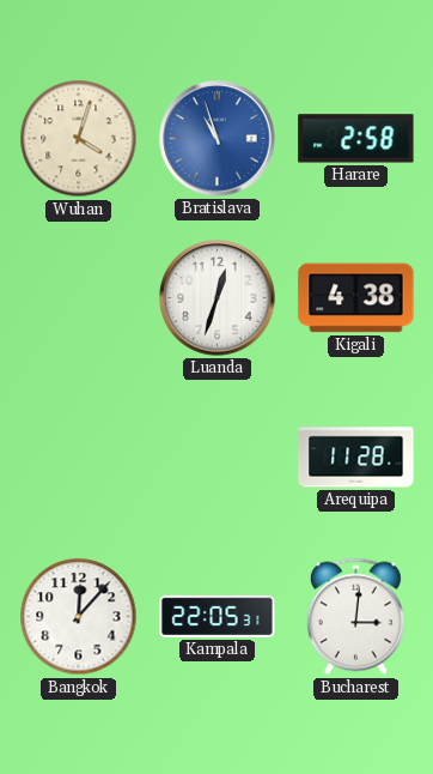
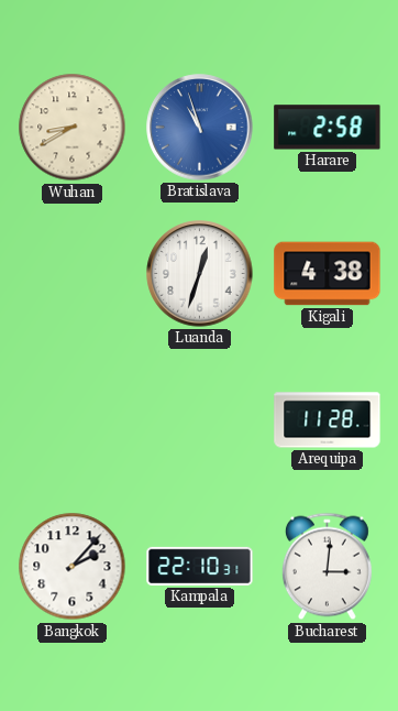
Wuhan: 4:03 -> 8:40 (73, 128)
Bangkok: 12:07 -> 2:07 (73, 567)
Kampala: 22:05 -> 22:10 (200, 566)
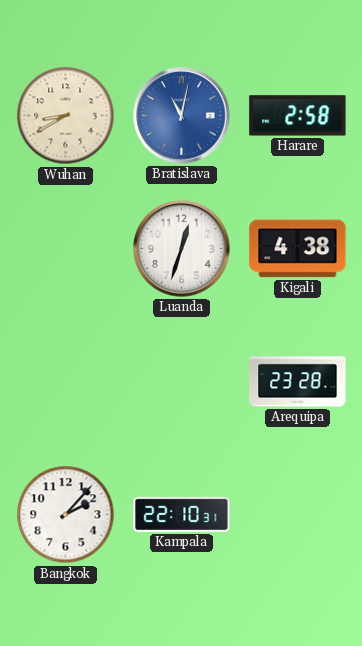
Bratislava: 10:57 -> 11:02 (182, 116)
Arequipa: 11:28 -> 23:28 (298, 382)
Bucharest: 3:01 -> none (327, 567)
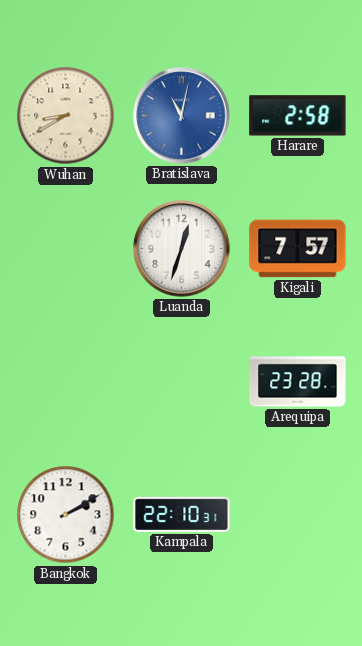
Kigali: 4:38 -> 7:57 (298, 249)
Bangkok: 2:07 -> 2:10 (66, 515)
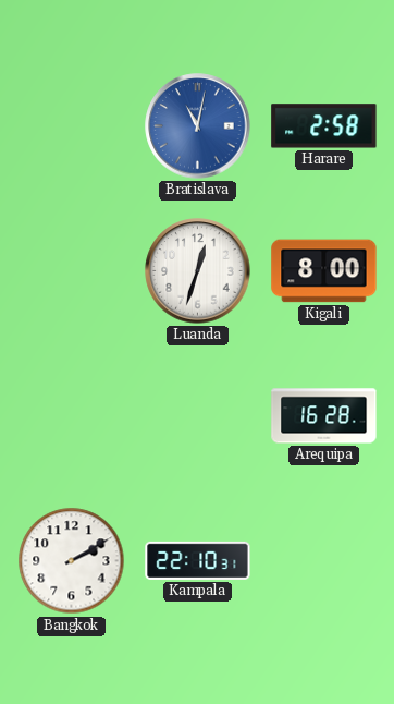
Wuhan: 8:40 -> none (66, 116)
Kigali: 7:57 -> 8:00 (324, 271)
Arequipa: 23:28 -> 16:28 (324, 416)
